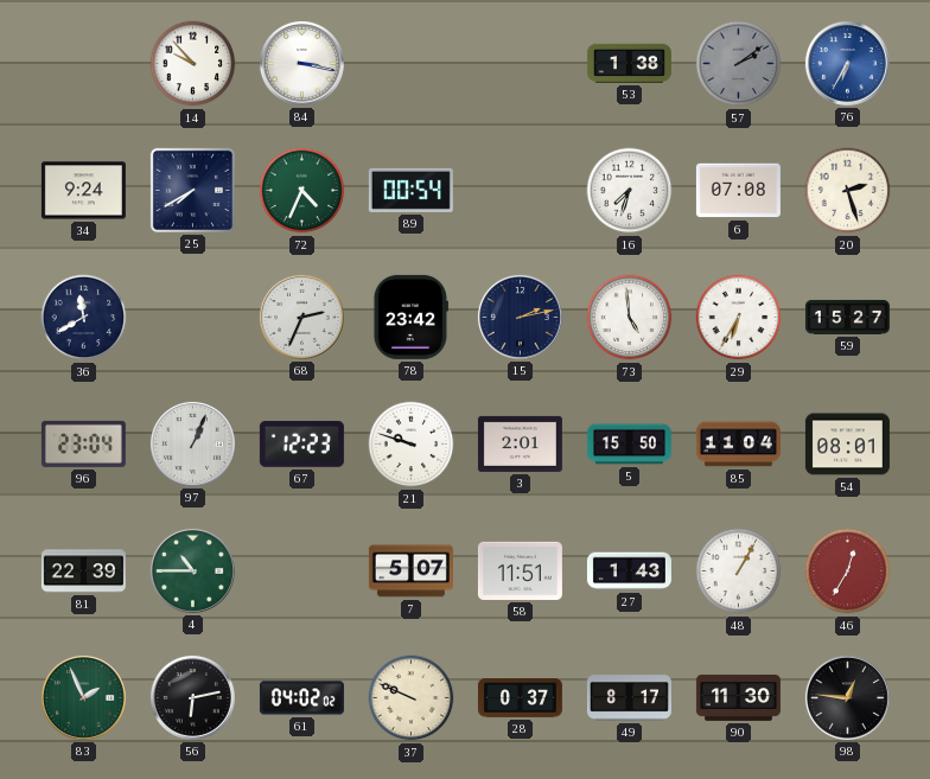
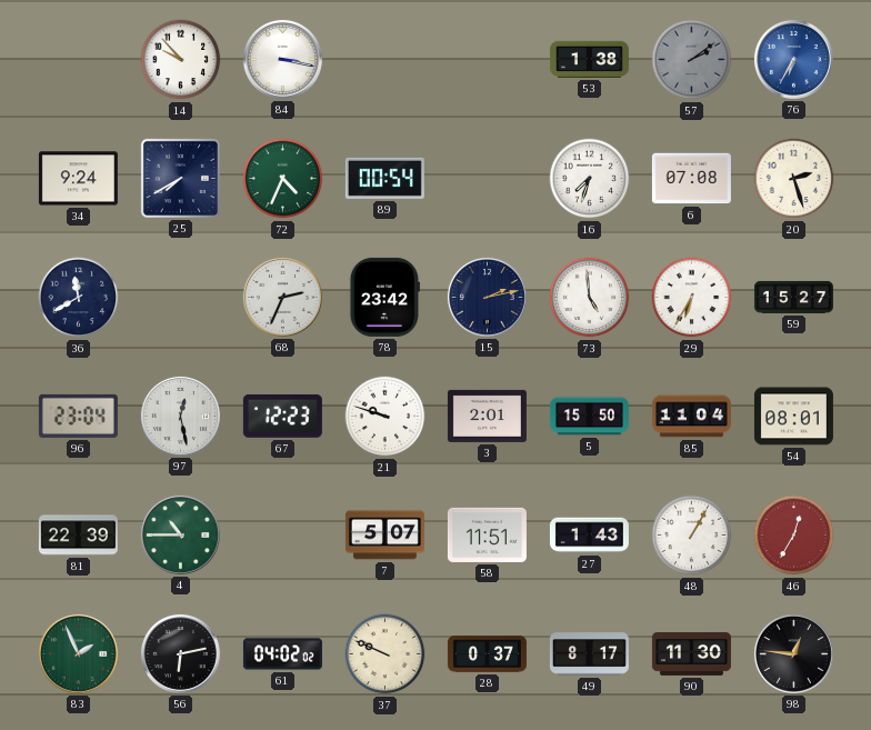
97: 1:04 -> 12:28 (180, 416)
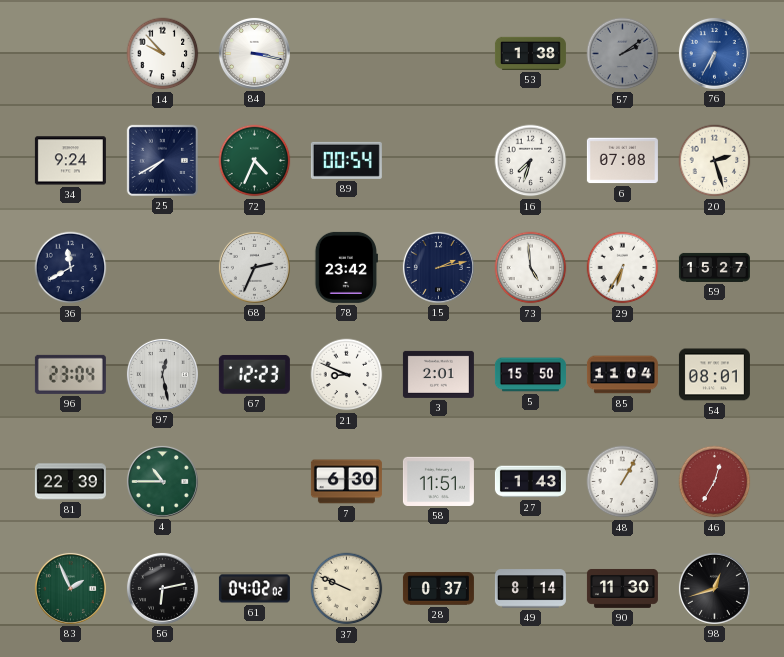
21: 9:48 -> 8:49 (347, 375)
7: 5:07 -> 6:30 (346, 482)
49: 8:17 -> 8:14 (530, 589)
98: 12:46 -> 12:42 (714, 588)
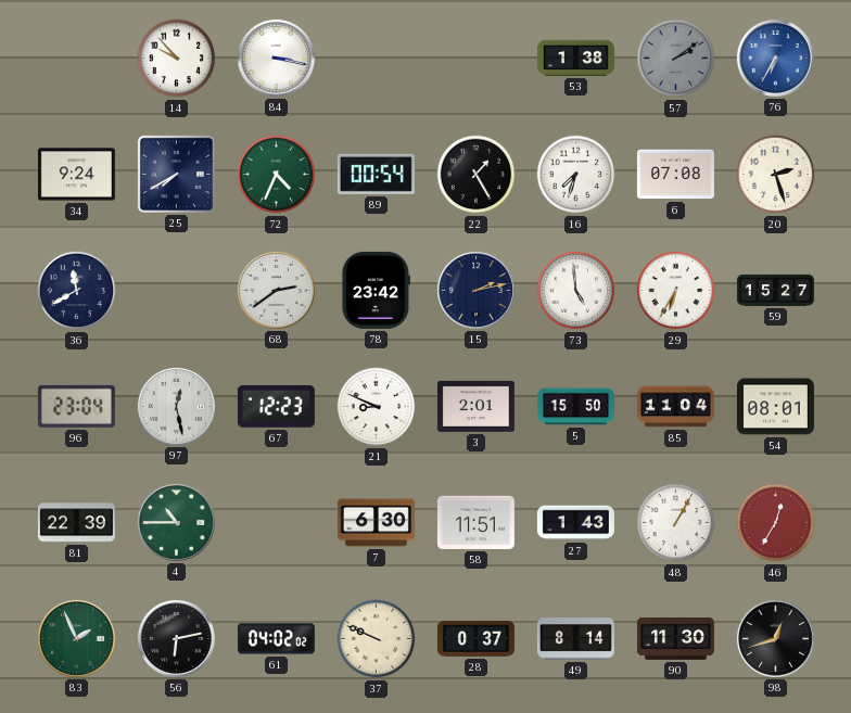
22: none -> 1:25 (477, 175)
68: 2:34 -> 2:39 (276, 290)
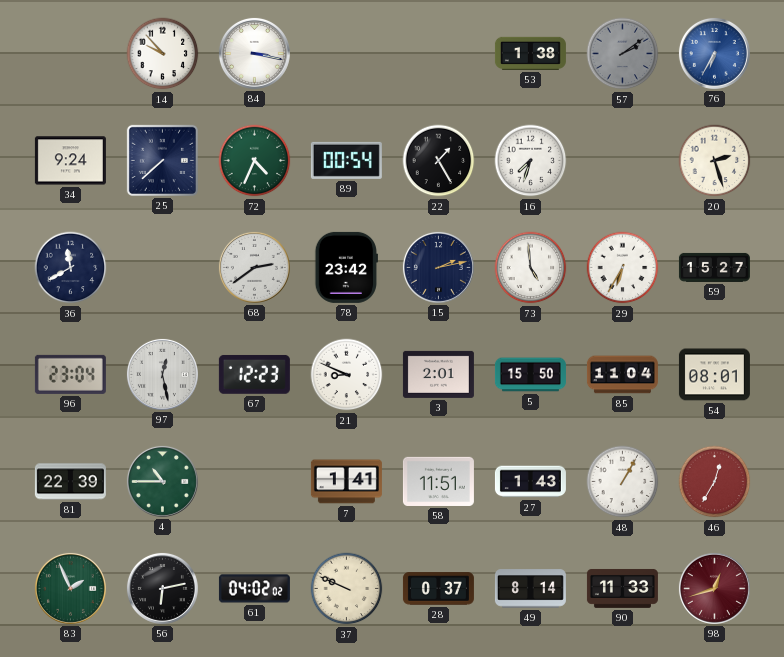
25: 7:40 -> 7:38 (162, 160)
6: 07:08 -> none (675, 175)
7: 6:30 -> 1:41 (346, 482)
90: 11:30 -> 11:33 (622, 588)
98 dial: black -> burgundy (714, 588)
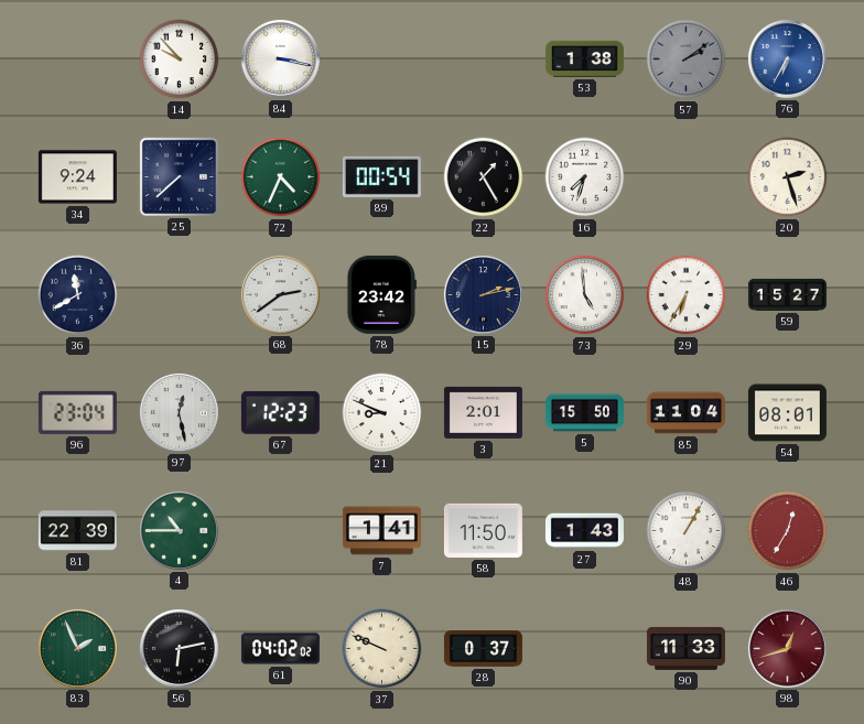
58: 11:51 -> 11:50 (483, 530)
49: 8:14 -> none (530, 589)
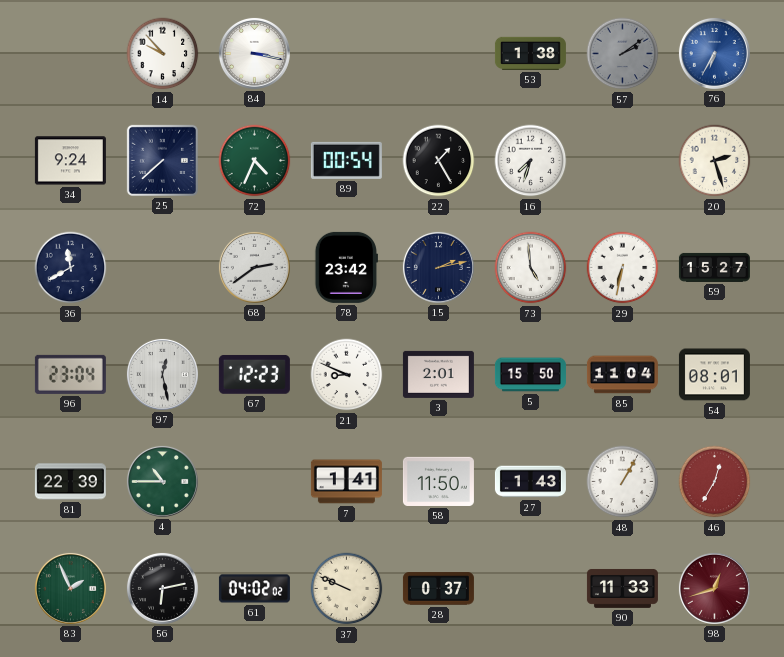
29: 6:35 -> 6:32 (623, 268)
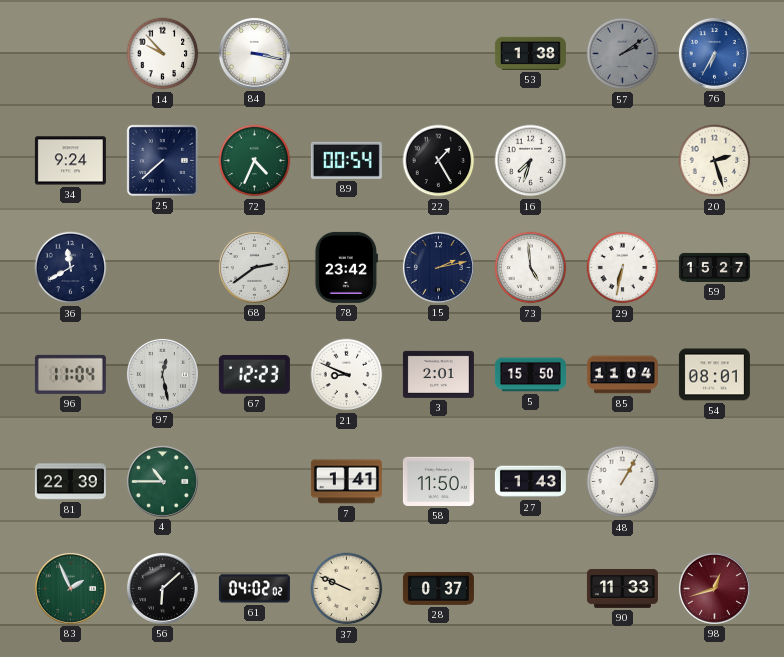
96: 23:04 -> 11:04 (70, 374)
46: 12:35 -> none (715, 482)
56: 6:13 -> 6:08 (162, 588)
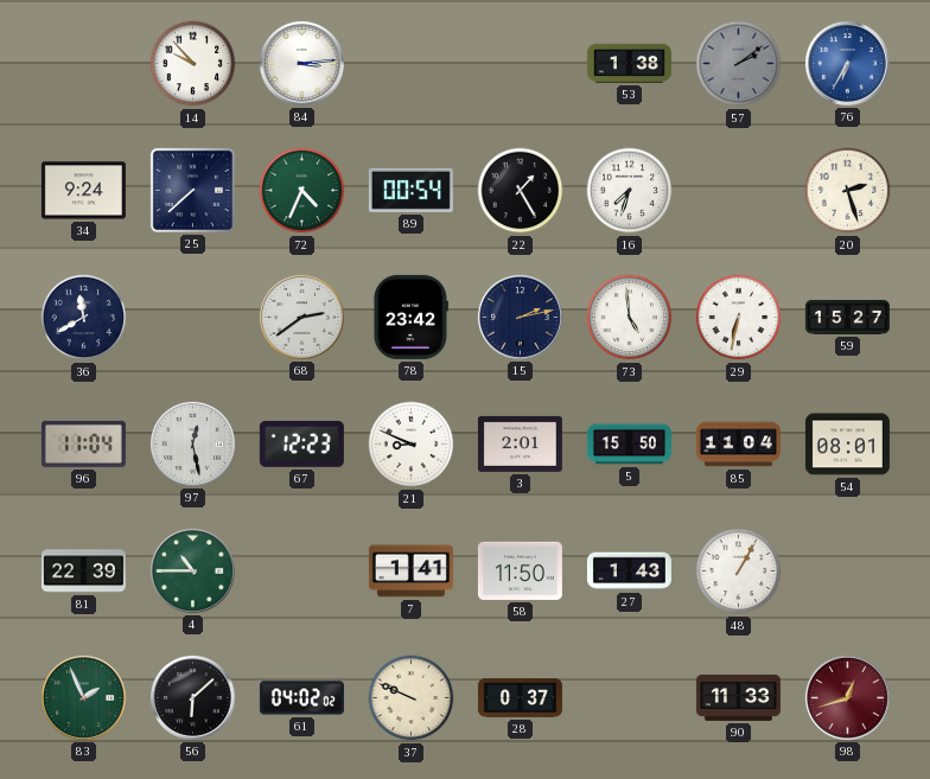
84: 3:17 -> 3:14 (301, 63)
